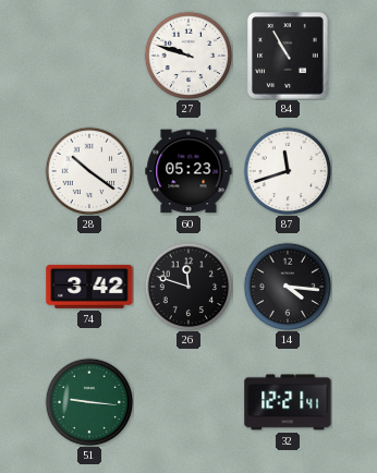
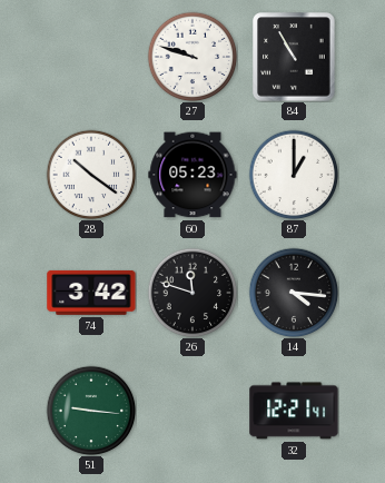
87: 11:42 -> 1:00 (294, 175)
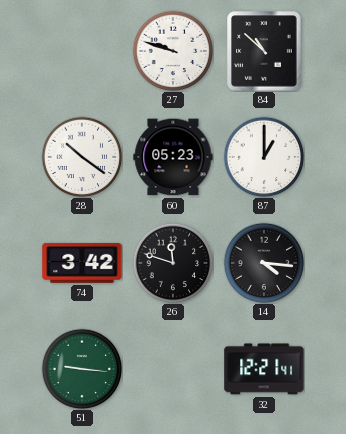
84: 10:55 -> 10:52 (264, 51)
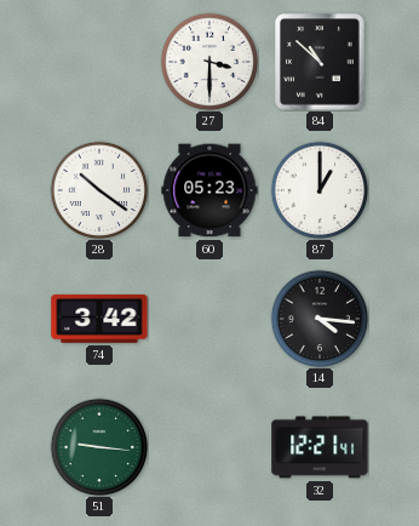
27: 9:48 -> 3:30 (209, 62)
26: 11:48 -> none (173, 263)
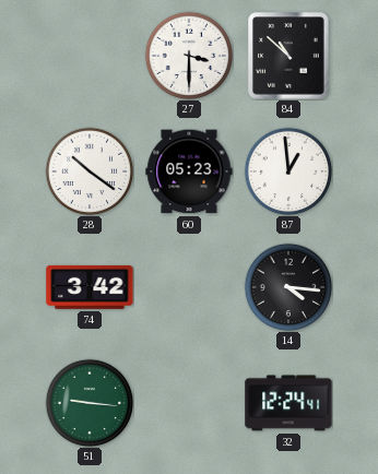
87: 1:00 -> 12:59 (288, 171)
32: 12:21 -> 12:24 (288, 403)
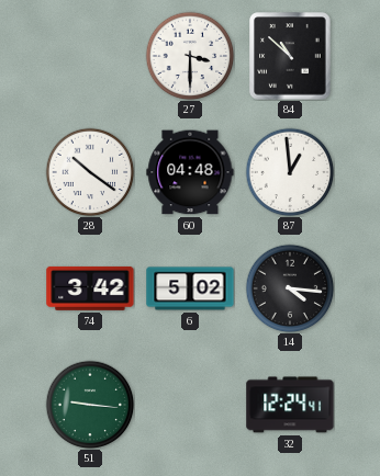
60: 05:23 -> 04:48 (190, 172)
6: none -> 5:02 (190, 288)
